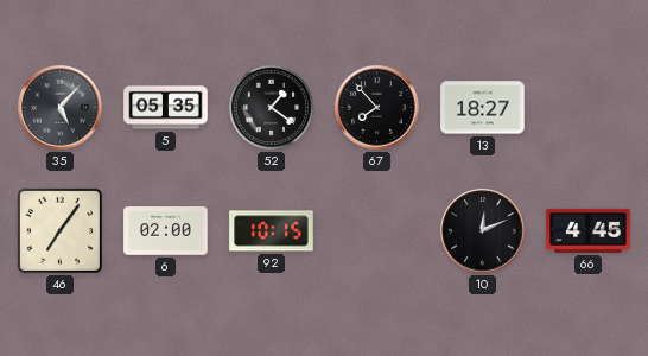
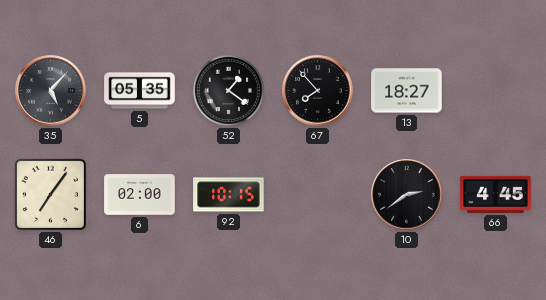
10: 12:11 -> 2:39 (407, 195)
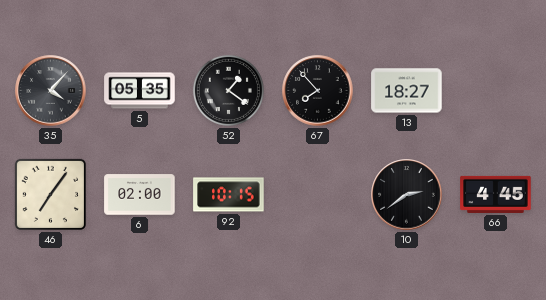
35: 5:07 -> 4:07 (51, 91)
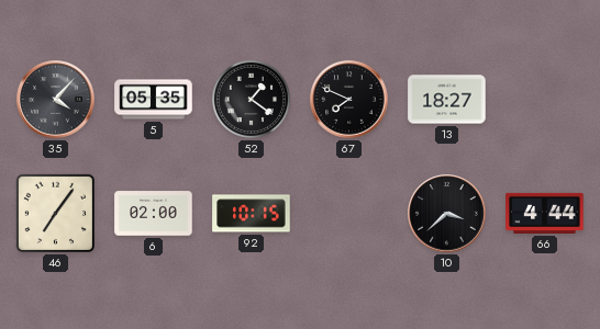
67: 7:53 -> 7:49 (349, 100)
10: 2:39 -> 3:38 (447, 214)
66: 4:45 -> 4:44 (545, 213)
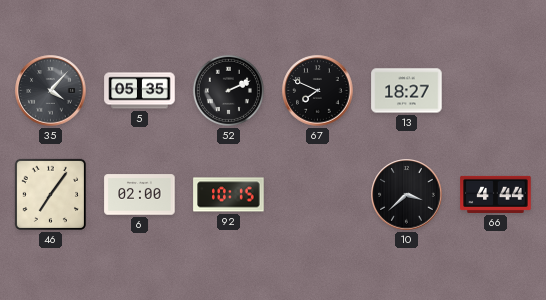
52: 1:21 -> 2:11 (228, 90)
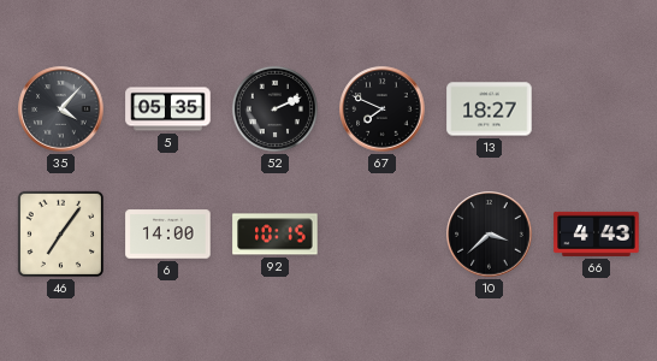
6: 02:00 -> 14:00 (168, 235)
66: 4:44 -> 4:43 (597, 233)
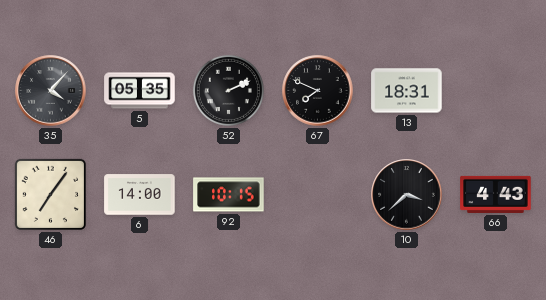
13: 18:27 -> 18:31 (407, 91)
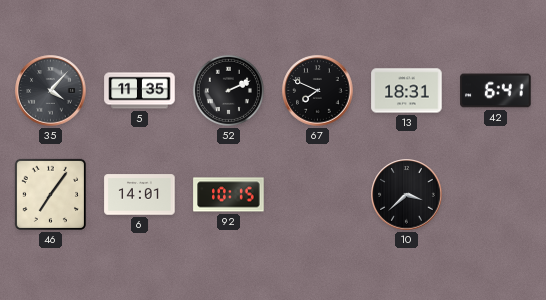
5: 05:35 -> 11:35 (140, 91)
42: none -> 6:41 (496, 91)
6: 14:00 -> 14:01 (140, 195)
66: 4:43 -> none (496, 194)
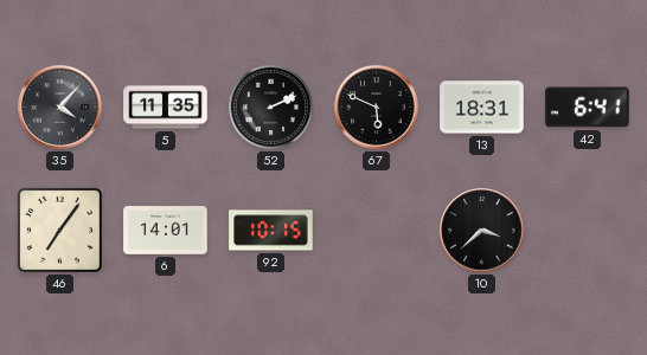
67: 7:49 -> 5:49 (377, 108)
